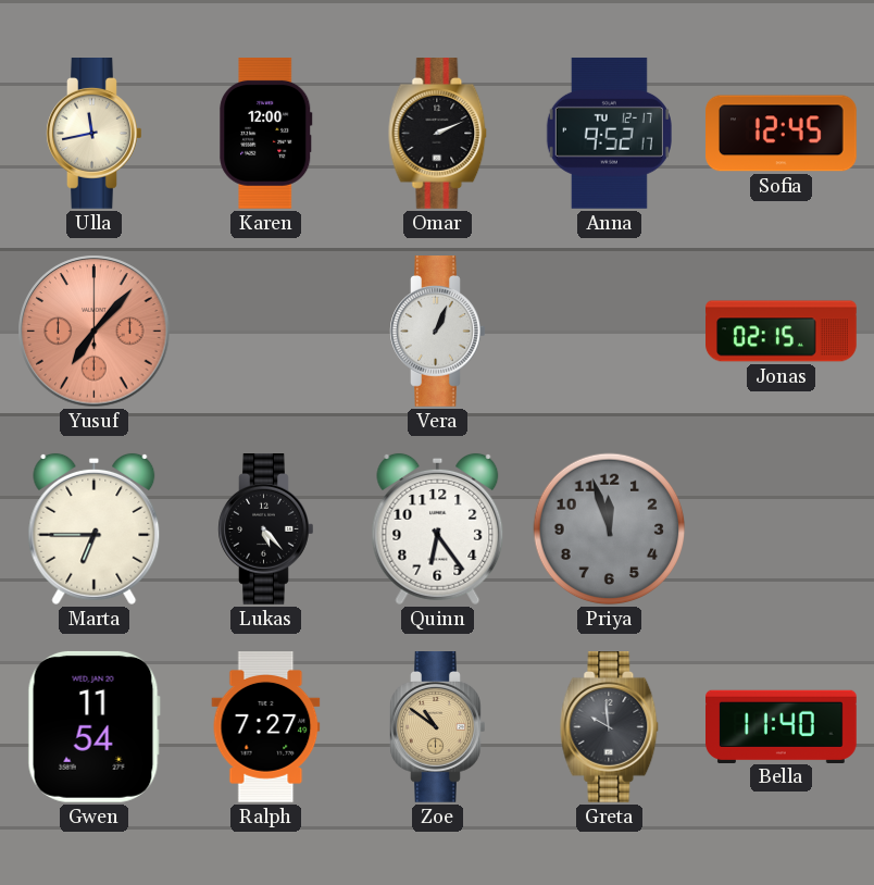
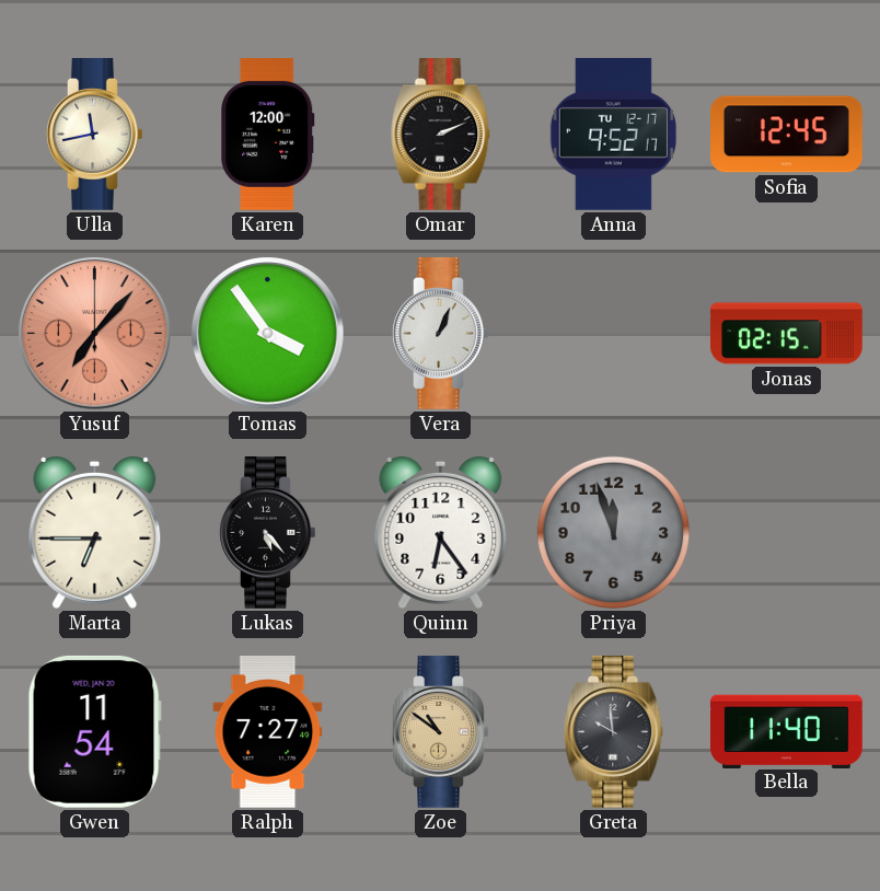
Tomas: none -> 3:54 (268, 334)
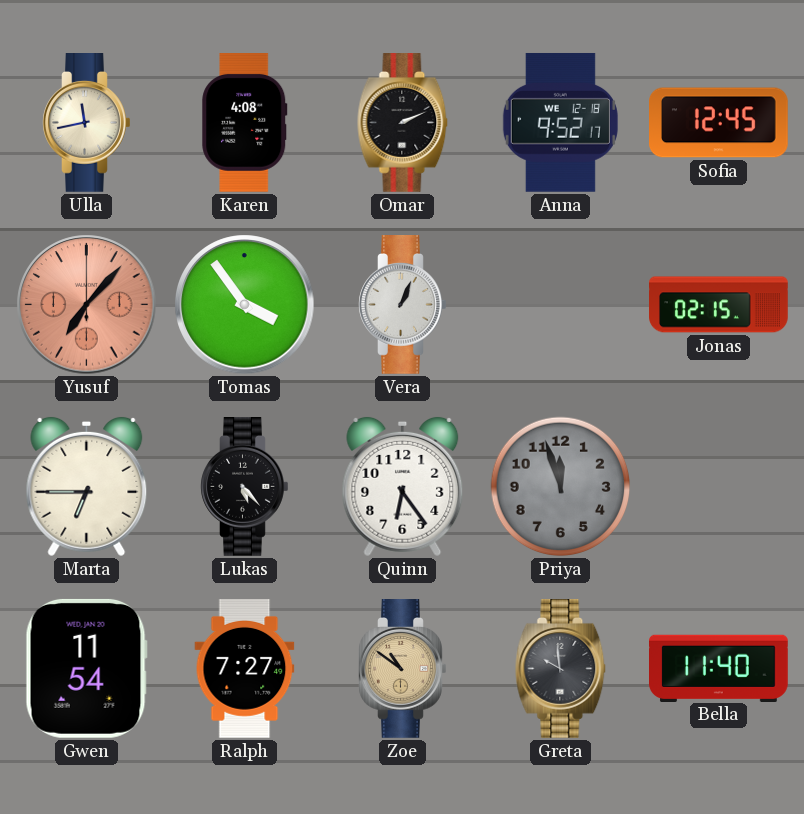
Karen: 12:00 -> 4:08 (245, 123)
Anna date: TU 12-17 -> WE 12-18 (560, 122)
